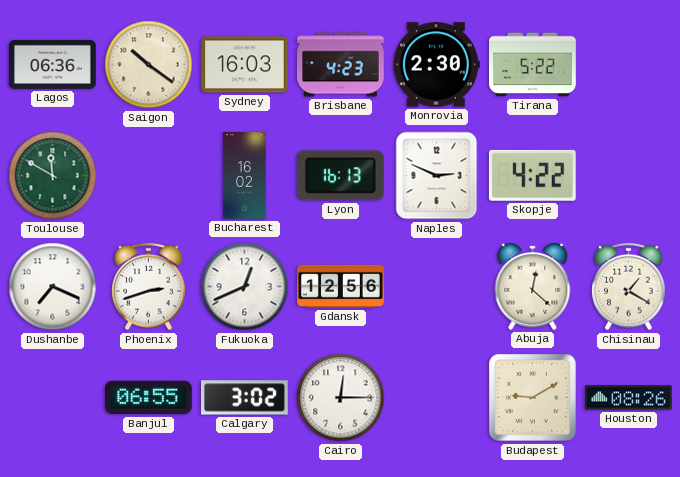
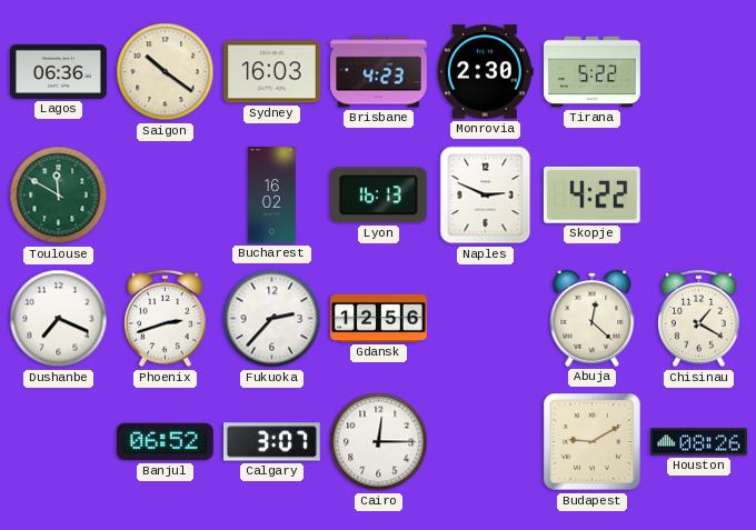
Fukuoka: 12:41 -> 2:37 (272, 319)
Banjul: 06:55 -> 06:52 (166, 442)
Calgary: 3:02 -> 3:07 (272, 442)
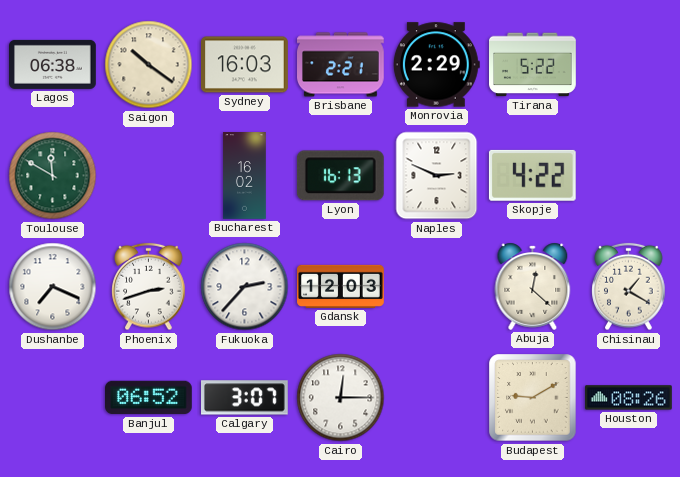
Lagos: 06:36 -> 06:38 (53, 64)
Brisbane: 4:23 -> 2:21 (341, 65)
Monrovia: 2:30 -> 2:29 (436, 65)
Gdansk: 12:56 -> 12:03 (341, 286)
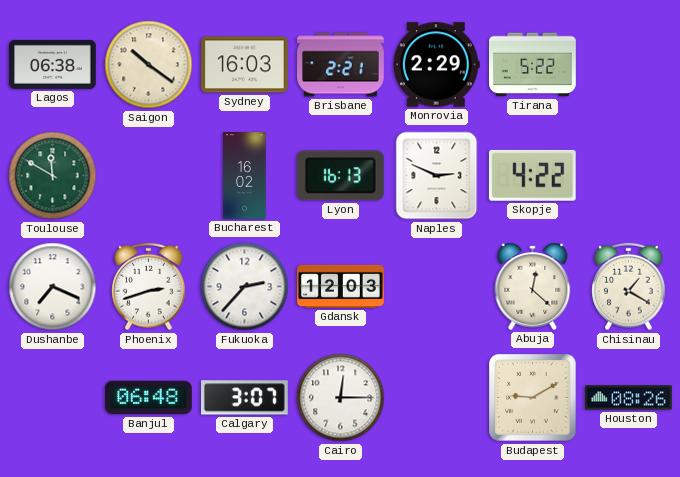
Banjul: 06:52 -> 06:48 (149, 398)
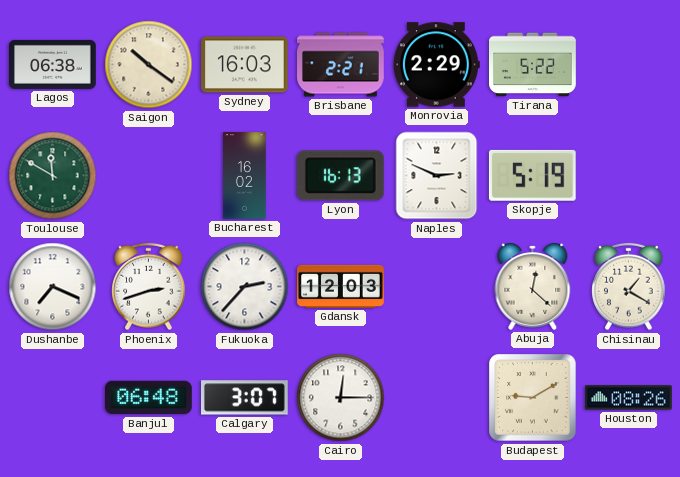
Skopje: 4:22 -> 5:19 (532, 175)
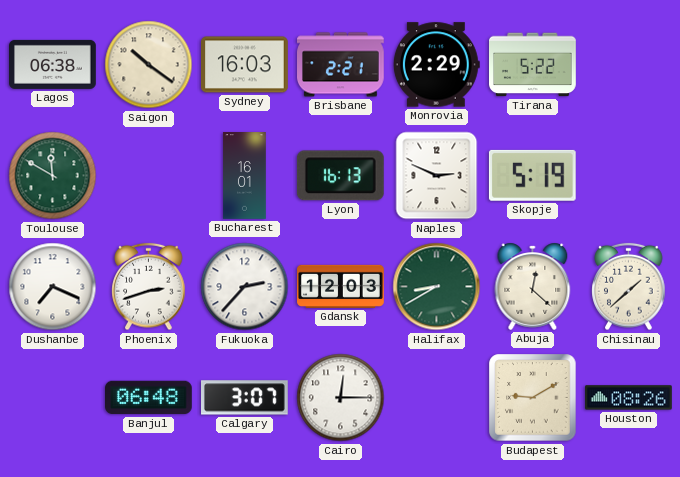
Bucharest: 16:02 -> 16:01 (245, 176)
Halifax: none -> 8:40 (437, 287)
Chisinau: 1:20 -> 1:38 (629, 287)
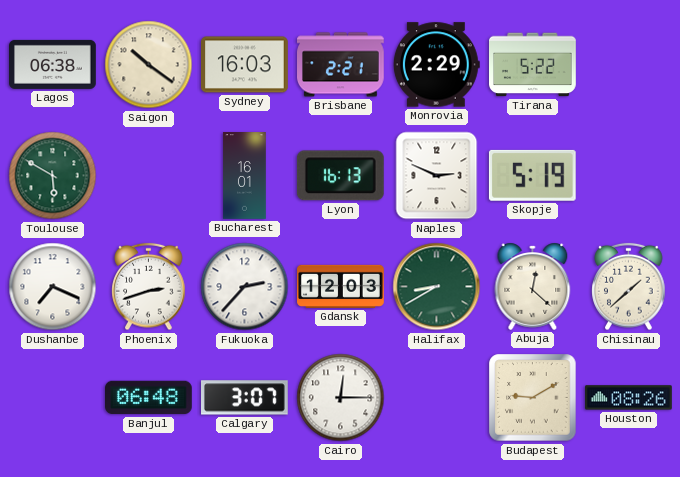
Toulouse: 11:50 -> 5:50 (53, 176)
